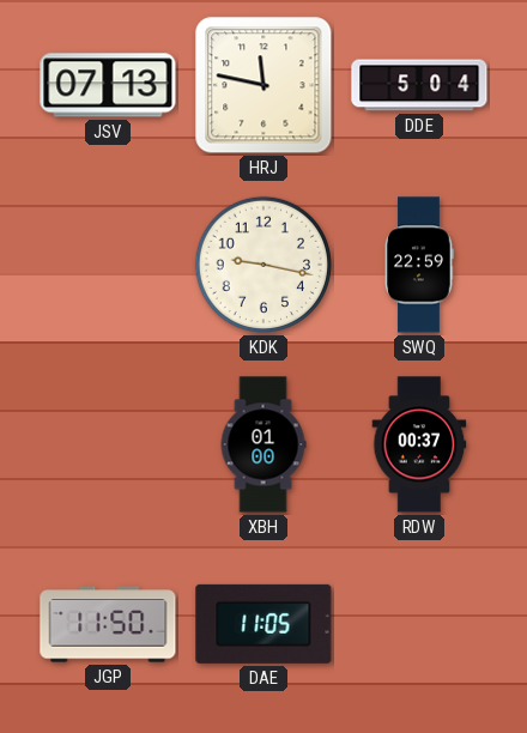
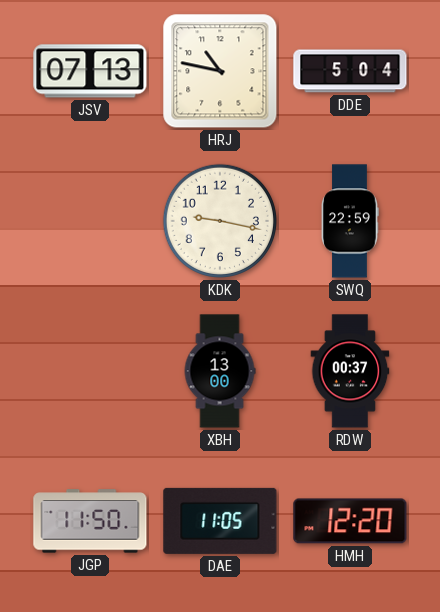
HRJ: 11:47 -> 10:47 (220, 71)
XBH: 01:00 -> 13:00 (220, 371)
HMH: none -> 12:20 (350, 521)
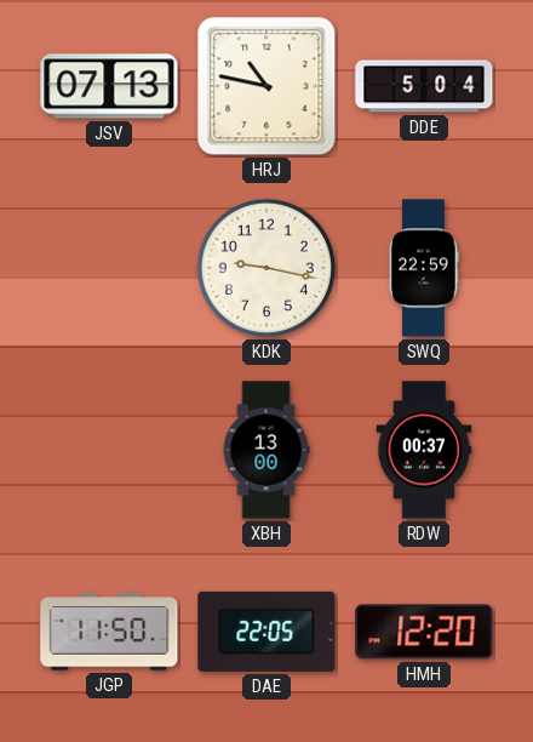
DAE: 11:05 -> 22:05 (266, 632)
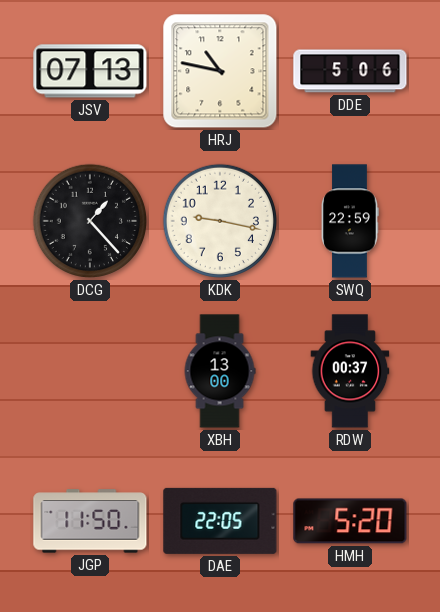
DDE: 5:04 -> 5:06 (350, 71)
DCG: none -> 1:23 (90, 221)
HMH: 12:20 -> 5:20 (350, 521)
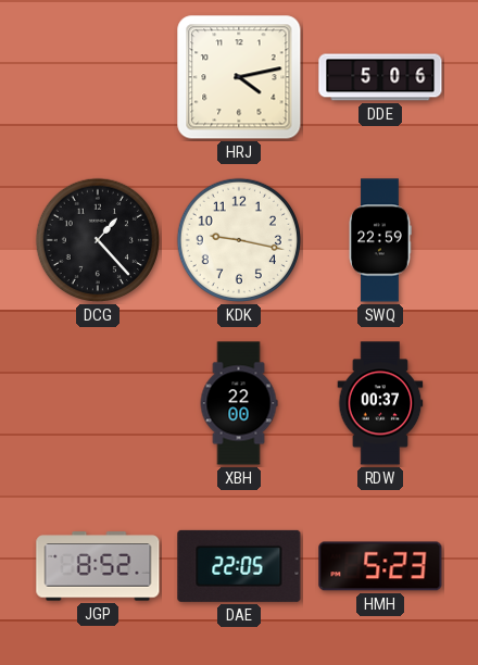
JSV: 07:13 -> none (90, 71)
HRJ: 10:47 -> 4:13 (239, 77)
XBH: 13:00 -> 22:00 (239, 403)
JGP: 11:50 -> 8:52 (98, 566)
HMH: 5:20 -> 5:23 (380, 566)
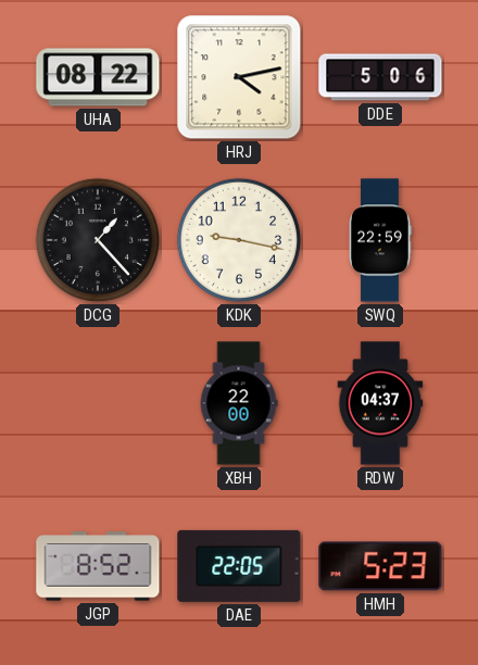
UHA: none -> 08:22 (98, 77)
RDW: 00:37 -> 04:37 (380, 403)
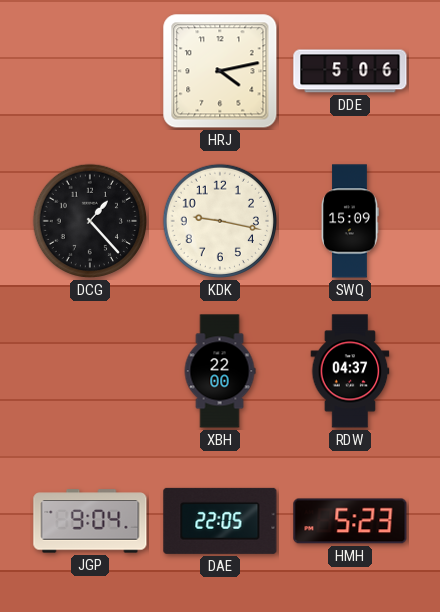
UHA: 08:22 -> none (98, 77)
SWQ: 22:59 -> 15:09 (350, 221)
JGP: 8:52 -> 9:04 (90, 521)
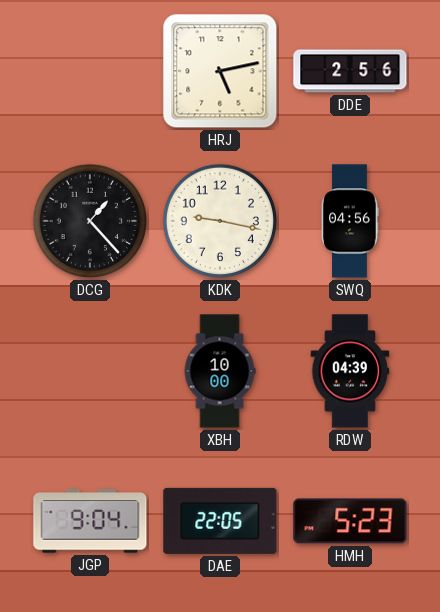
HRJ: 4:13 -> 5:13 (220, 71)
DDE: 5:06 -> 2:56 (350, 71)
SWQ: 15:09 -> 04:56 (350, 221)
XBH: 22:00 -> 10:00 (220, 371)
RDW: 04:37 -> 04:39 (350, 371)
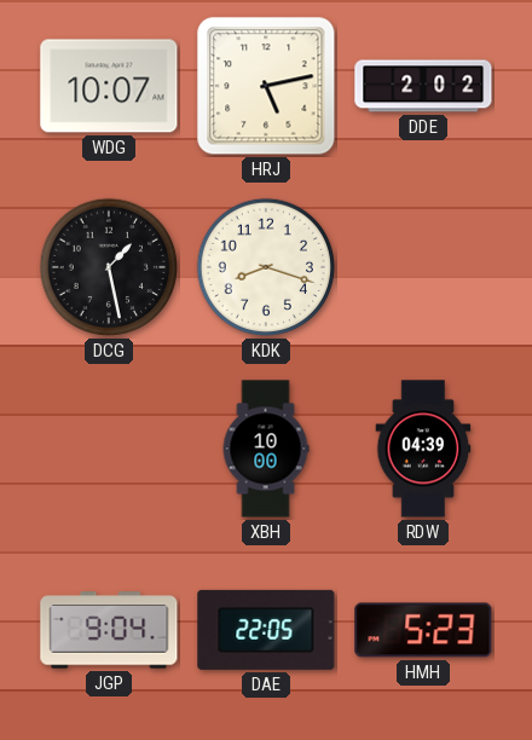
WDG: none -> 10:07 (109, 86)
DDE: 2:56 -> 2:02 (423, 86)
DCG: 1:23 -> 1:28 (109, 267)
KDK: 9:17 -> 8:18 (266, 267)
SWQ: 04:56 -> none (350, 221)
